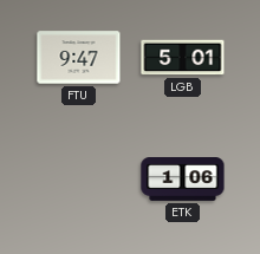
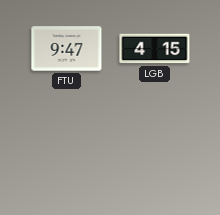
LGB: 5:01 -> 4:15 (155, 49)
ETK: 1:06 -> none (183, 180)
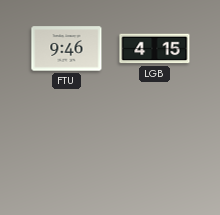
FTU: 9:47 -> 9:46 (67, 49)
